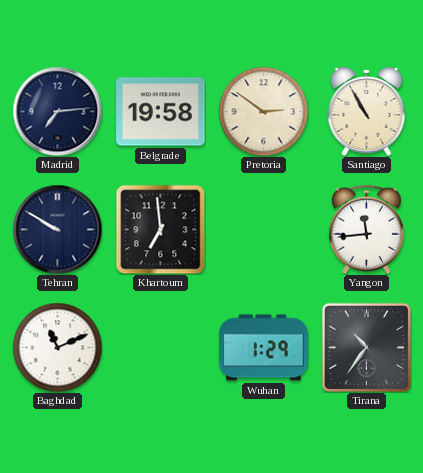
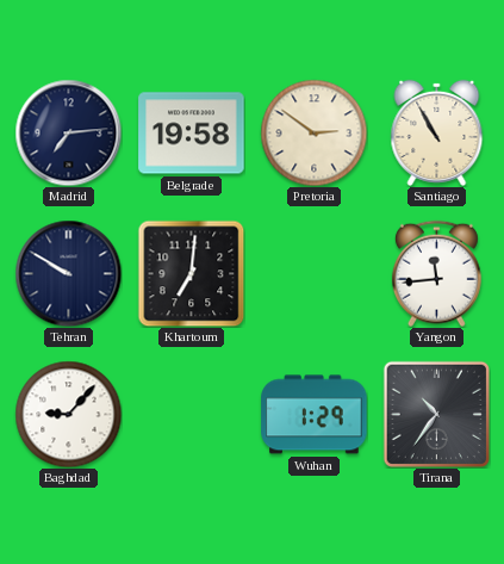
Khartoum: 6:59 -> 7:01 (191, 273)
Baghdad: 11:11 -> 9:07 (68, 414)
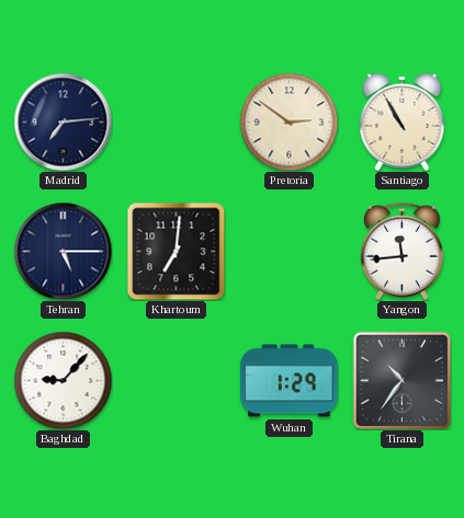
Belgrade: 19:58 -> none (192, 134)
Tehran: 9:50 -> 5:15 (63, 251)
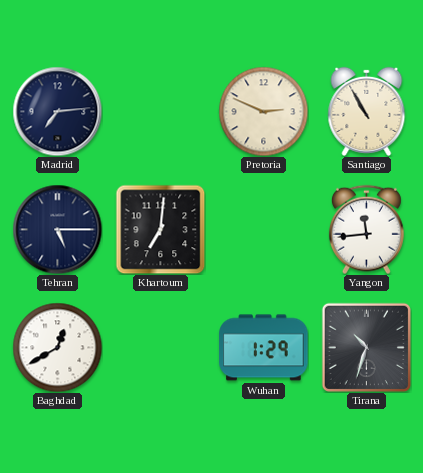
Pretoria: 2:51 -> 2:49 (263, 111)
Baghdad: 9:07 -> 12:40 (57, 347)
Tirana: 10:36 -> 10:33 (366, 347)
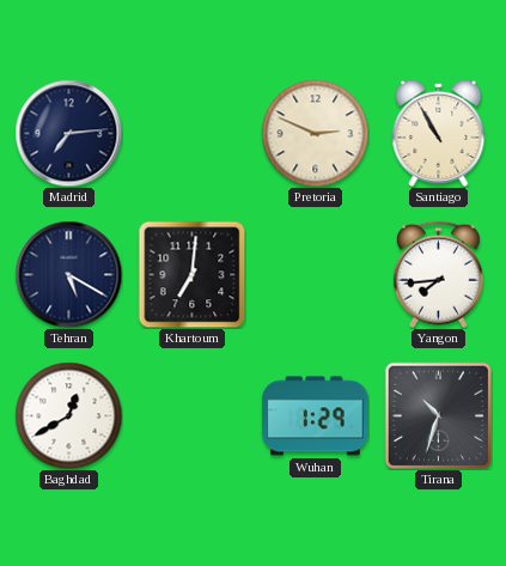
Tehran: 5:15 -> 5:20 (68, 274)
Yangon: 11:44 -> 7:44 (438, 274)
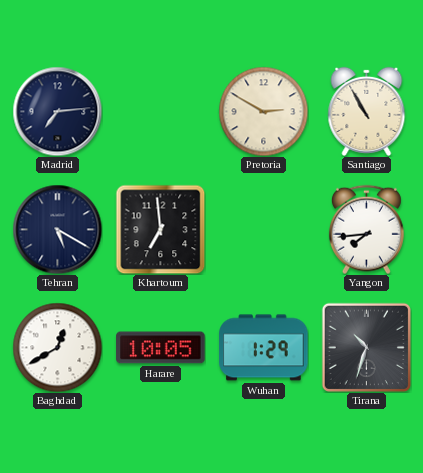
Pretoria: 2:49 -> 2:50 (263, 111)
Khartoum: 7:01 -> 6:59 (160, 229)
Harare: none -> 10:05 (161, 348)
